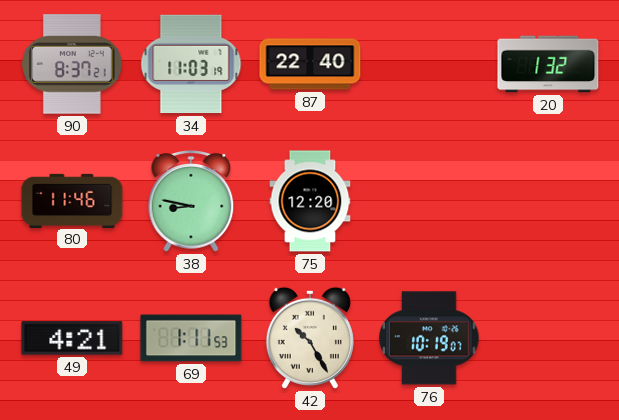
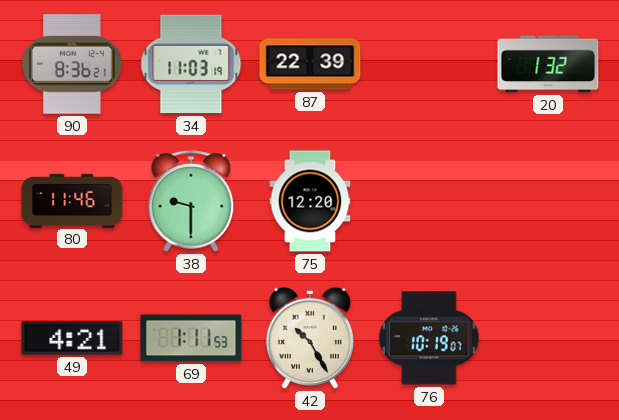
90: 8:37 -> 8:36 (72, 64)
87: 22:40 -> 22:39 (310, 64)
38: 8:47 -> 9:30 (191, 201)
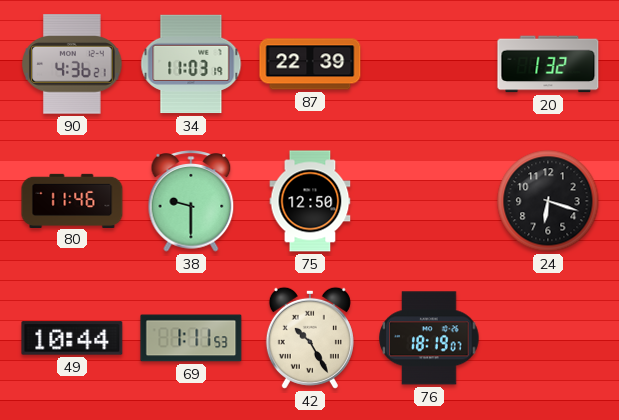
90: 8:36 -> 4:36 (72, 64)
75: 12:20 -> 12:50 (310, 201)
24: none -> 6:18 (548, 201)
49: 4:21 -> 10:44 (72, 338)
76: 10:19 -> 18:19 (429, 338)
